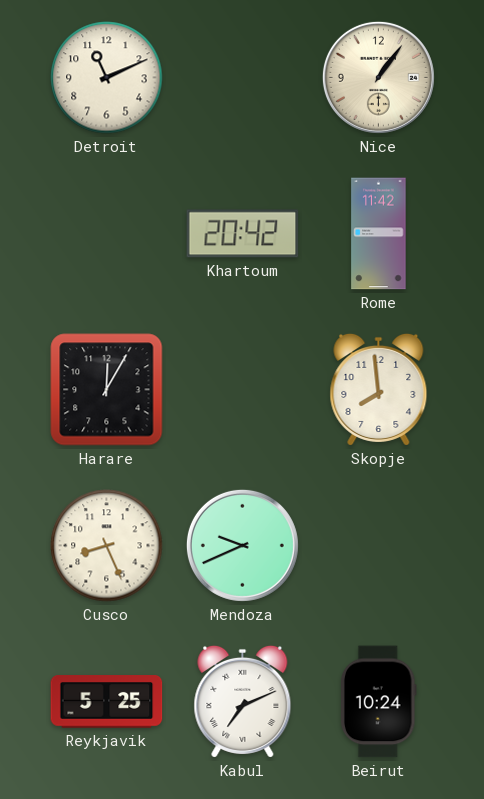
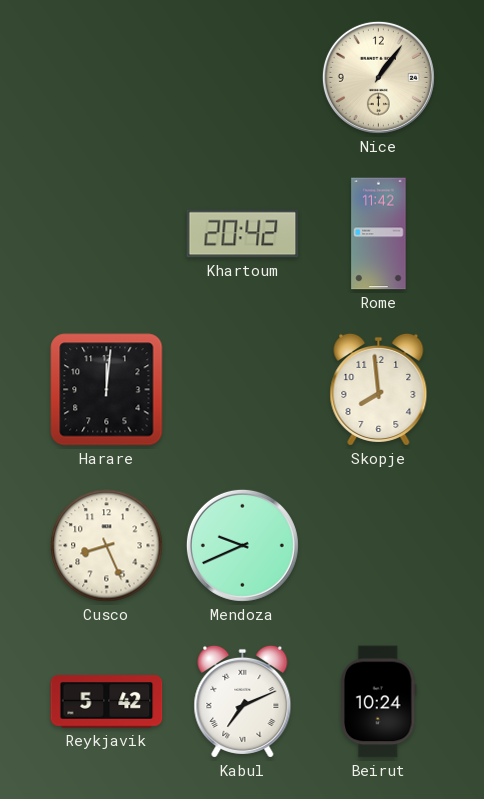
Detroit: 11:11 -> none (107, 78)
Harare: 12:05 -> 12:01 (107, 390)
Reykjavik: 5:25 -> 5:42 (107, 702)
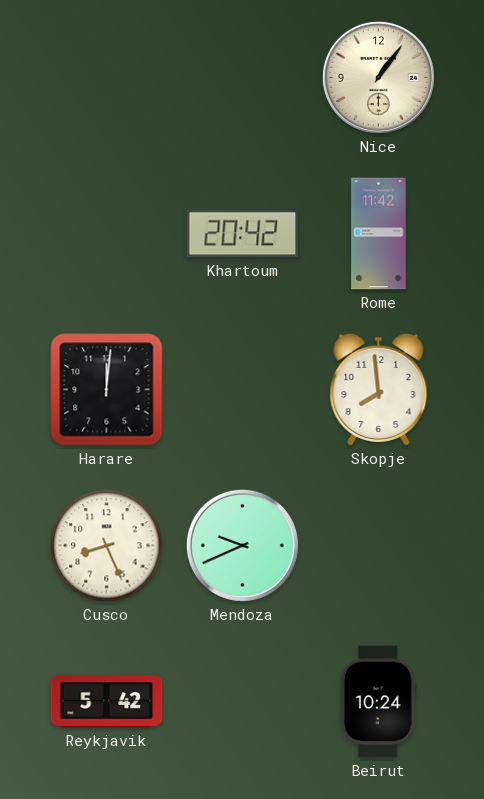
Kabul: 7:11 -> none (243, 701)
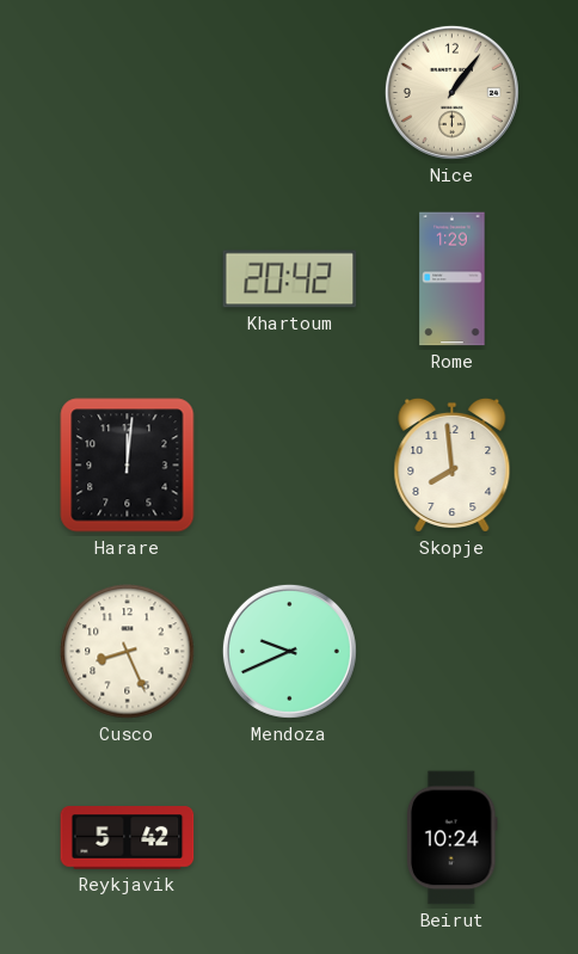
Rome: 11:42 -> 1:29 (453, 279)
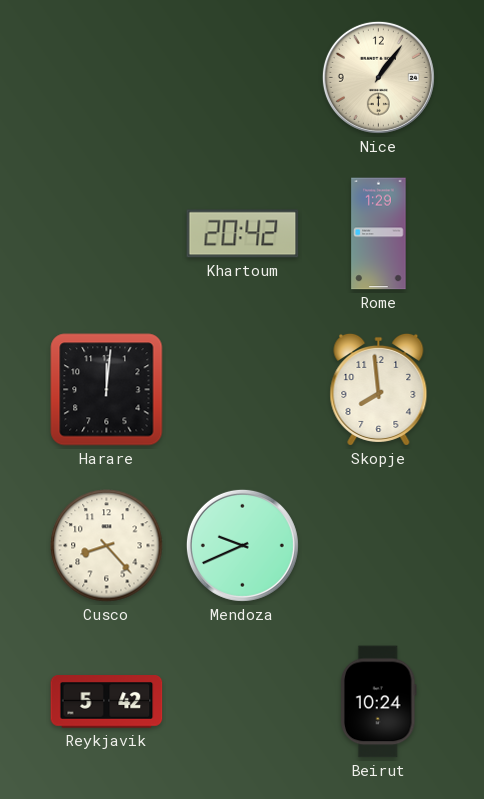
Cusco: 8:26 -> 8:23 (107, 546)
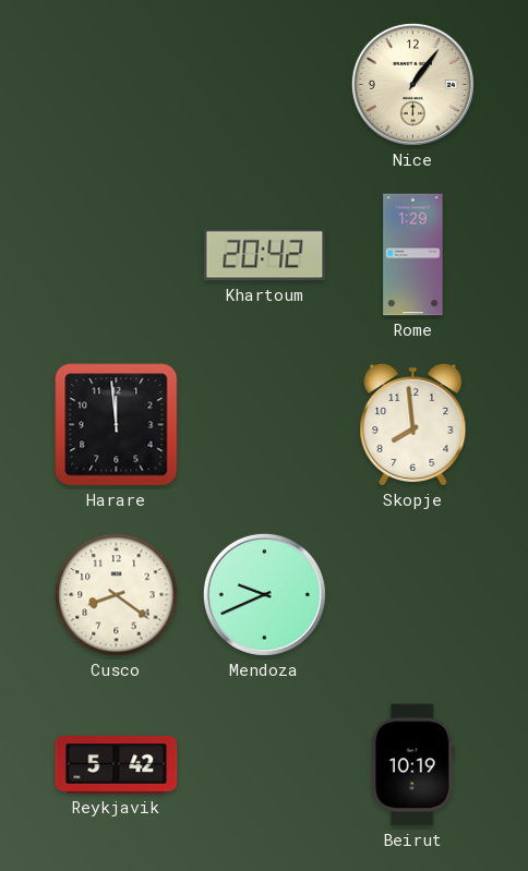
Harare: 12:01 -> 11:59 (117, 425)
Cusco: 8:23 -> 8:21 (117, 595)
Beirut: 10:24 -> 10:19 (413, 765)
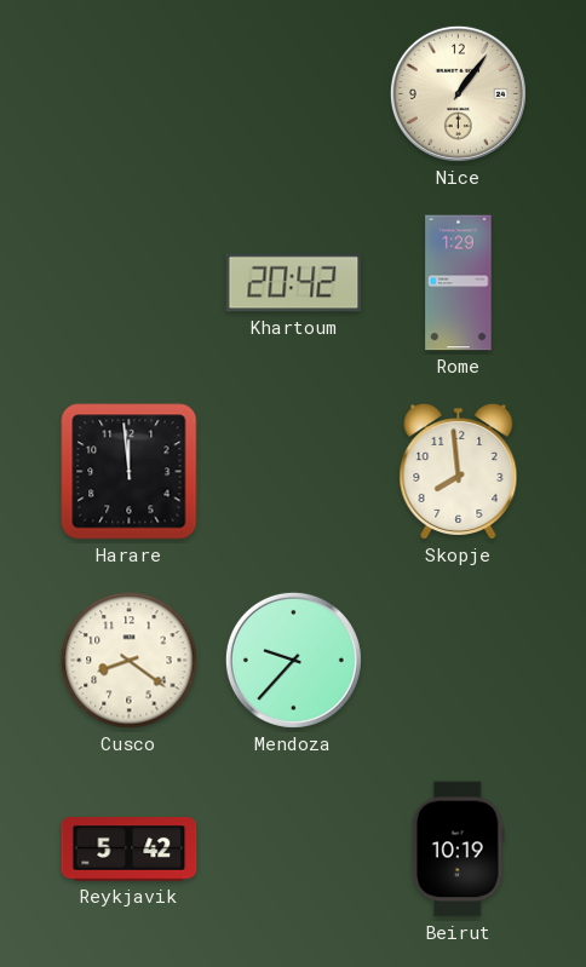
Mendoza: 9:41 -> 9:37 (293, 660)
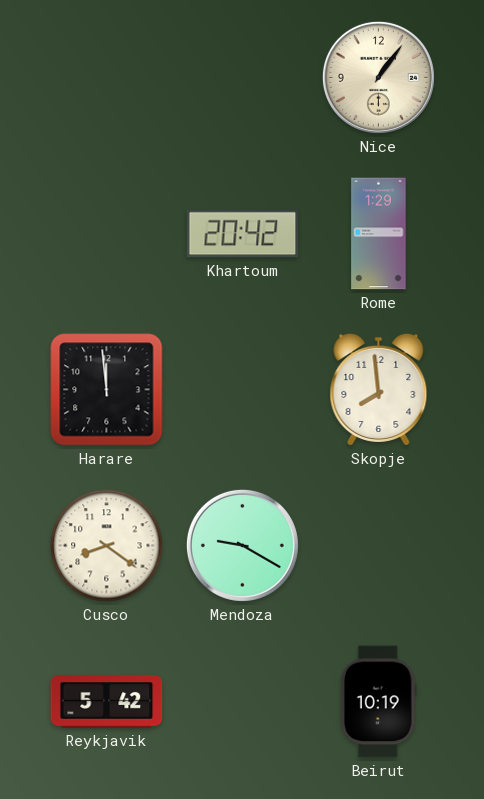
Mendoza: 9:37 -> 9:20 (242, 545)
